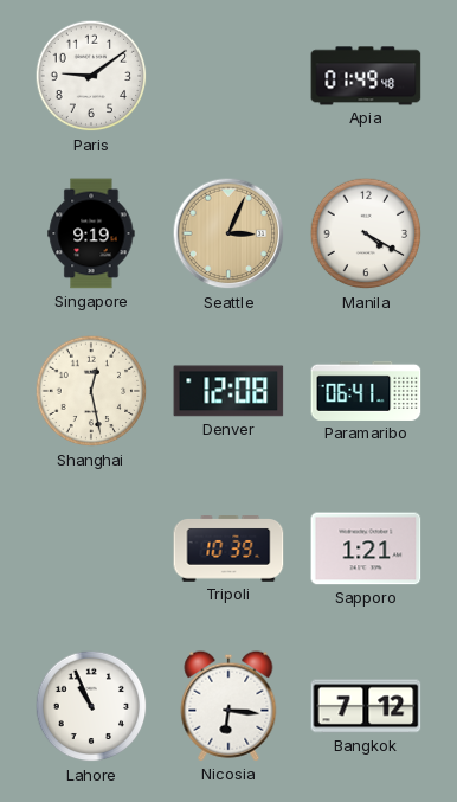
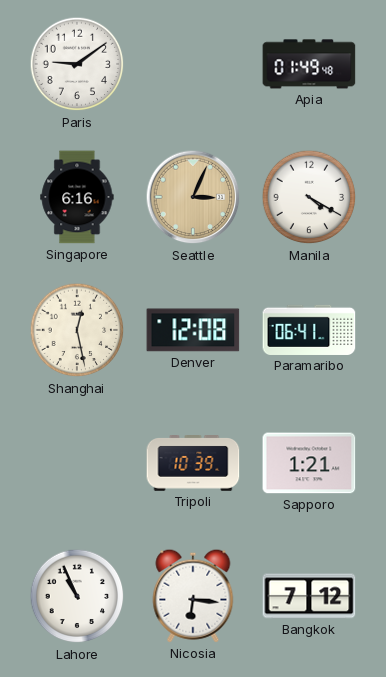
Singapore: 9:19 -> 6:16 (77, 197)
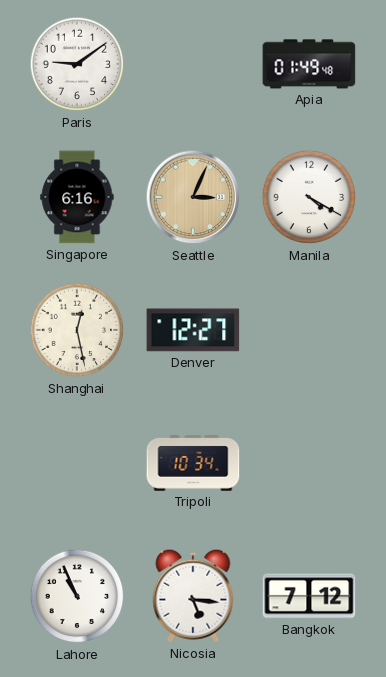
Denver: 12:08 -> 12:27 (193, 330)
Paramaribo: 06:41 -> none (309, 330)
Tripoli: 10:39 -> 10:34 (193, 464)
Sapporo: 1:21 -> none (309, 463)
Nicosia: 6:16 -> 5:16 (193, 596)
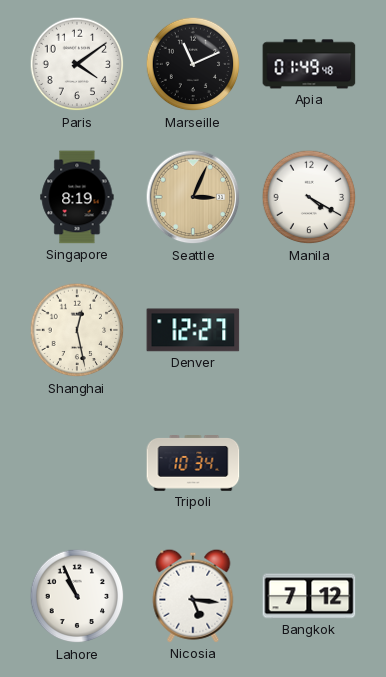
Paris: 9:09 -> 4:09 (77, 64)
Marseille: none -> 11:11 (193, 64)
Singapore: 6:16 -> 8:19 (77, 197)
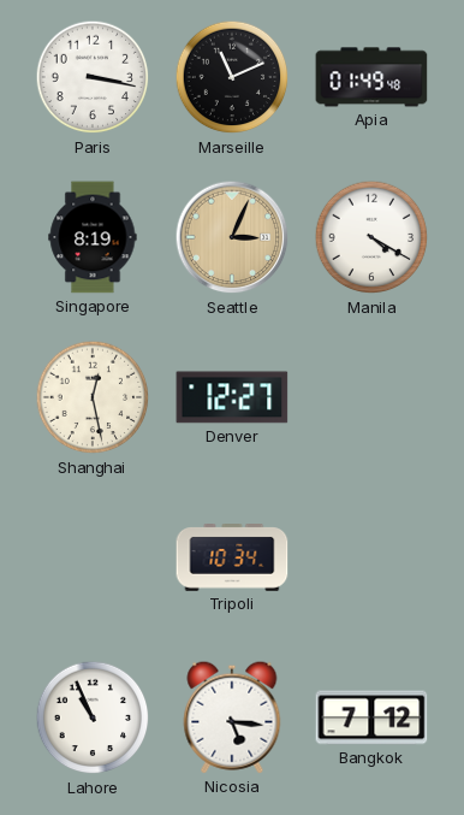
Paris: 4:09 -> 3:17 (93, 77)
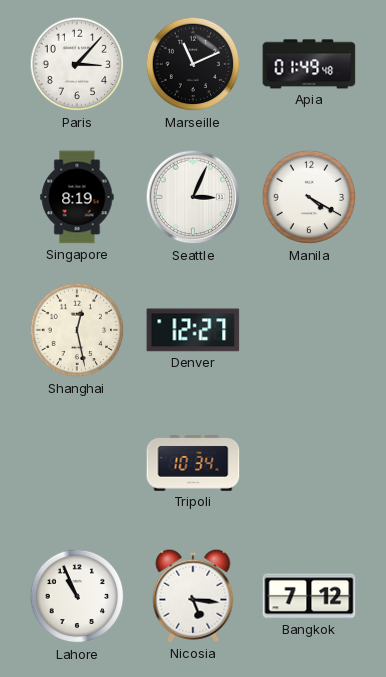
Paris: 3:17 -> 3:07 (77, 64)
Seattle dial: champagne -> white (193, 197)
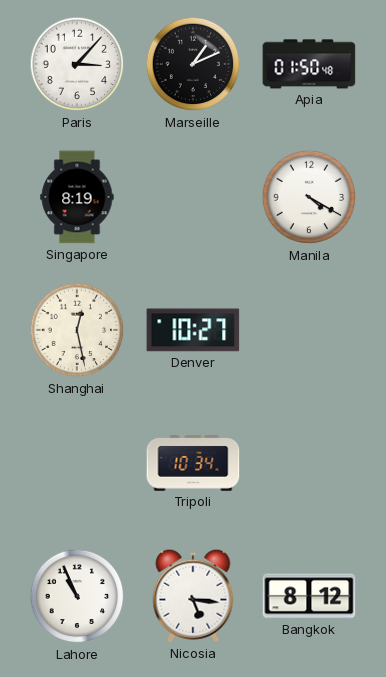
Marseille: 11:11 -> 1:11 (193, 64)
Apia: 01:49 -> 01:50 (309, 64)
Seattle: 3:04 -> none (193, 197)
Denver: 12:27 -> 10:27 (193, 330)
Bangkok: 7:12 -> 8:12 (309, 596)
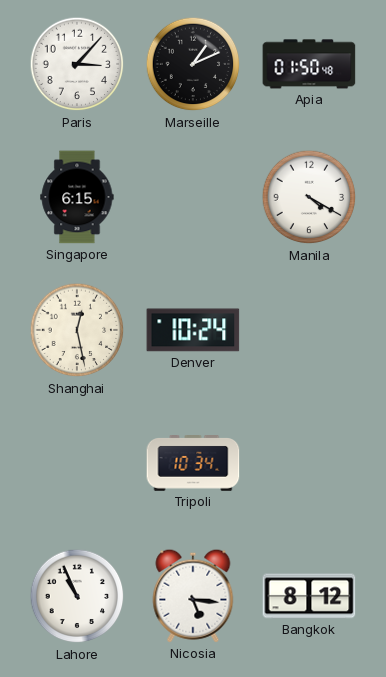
Singapore: 8:19 -> 6:15 (77, 197)
Denver: 10:27 -> 10:24 (193, 330)
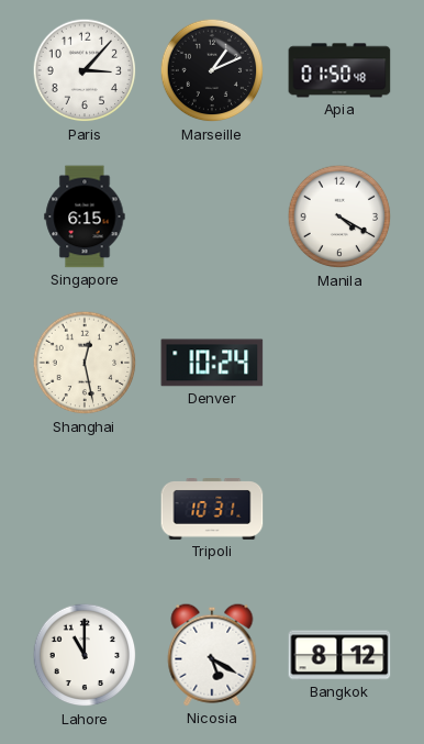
Tripoli: 10:34 -> 10:31 (212, 510)
Lahore: 10:56 -> 11:00 (85, 655)
Nicosia: 5:16 -> 5:20 (212, 655)
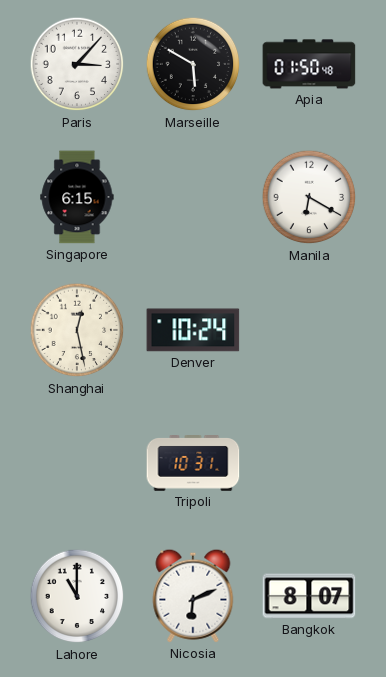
Marseille: 1:11 -> 5:50 (193, 64)
Manila: 4:20 -> 6:20 (309, 197)
Nicosia: 5:20 -> 6:11 (193, 596)
Bangkok: 8:12 -> 8:07 (309, 596)
